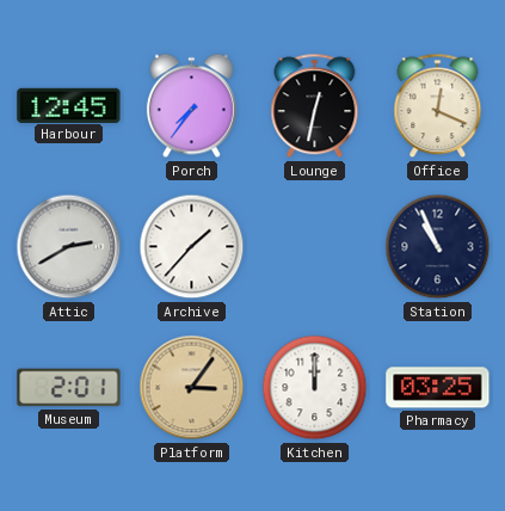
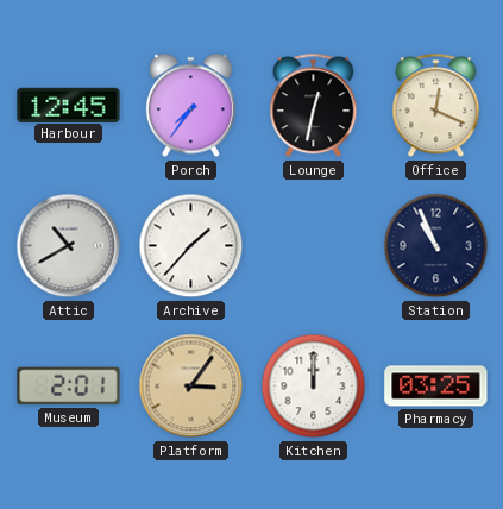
Attic: 2:40 -> 10:40 (69, 246)
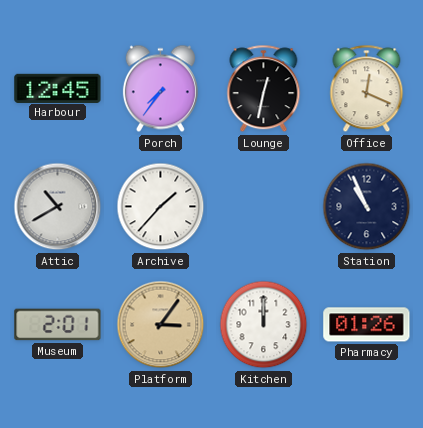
Pharmacy: 03:25 -> 01:26 (367, 325)
